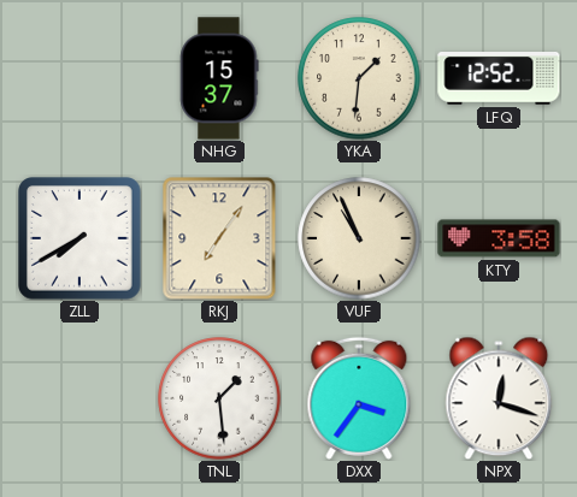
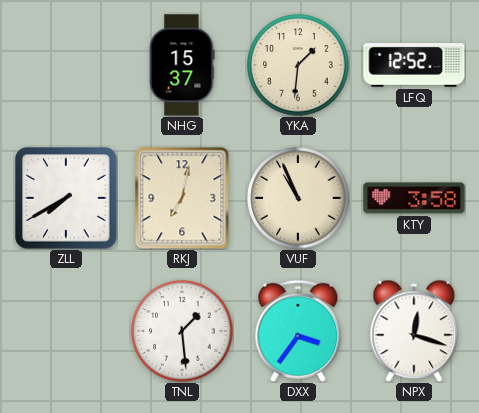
RKJ: 7:06 -> 7:02 (182, 198)
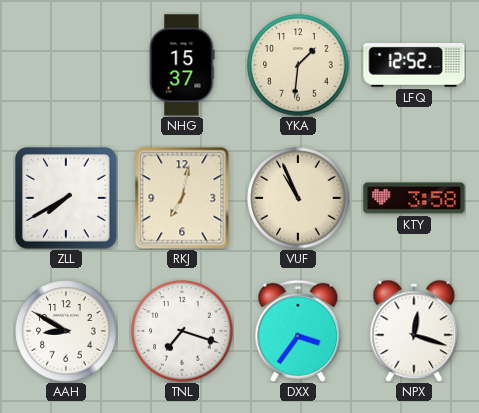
AAH: none -> 8:50 (66, 331)
TNL: 1:29 -> 7:18 (182, 331)
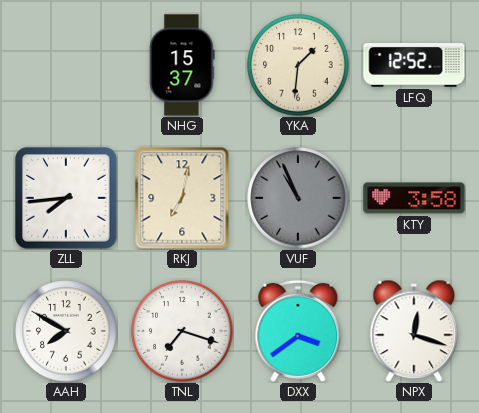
ZLL: 7:40 -> 7:44 (66, 198)
VUF dial: cream -> grey (298, 198)
AAH: 8:50 -> 7:50 (66, 331)
DXX: 3:36 -> 3:39 (298, 331)
